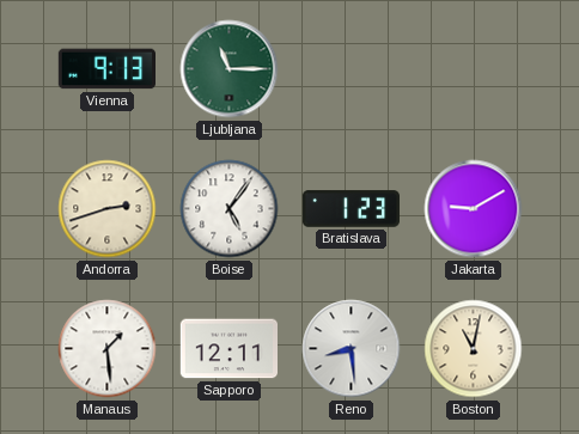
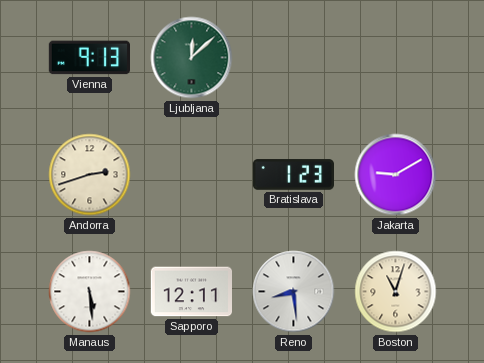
Ljubljana: 11:15 -> 12:08 (192, 58)
Boise: 5:06 -> none (230, 209)
Manaus: 1:29 -> 5:29 (90, 292)
Boston: 11:02 -> 11:03 (396, 292)
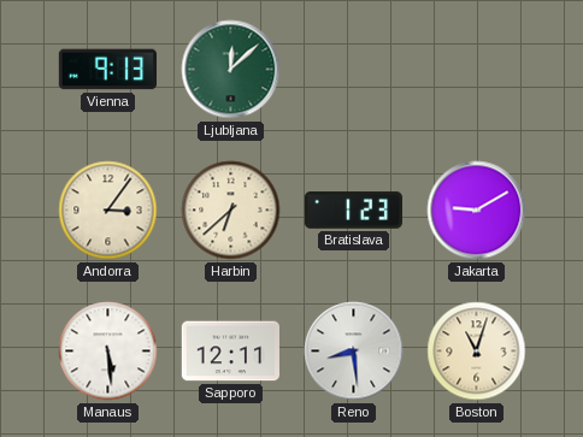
Andorra: 2:42 -> 3:06 (108, 211)
Harbin: none -> 6:38 (231, 211)
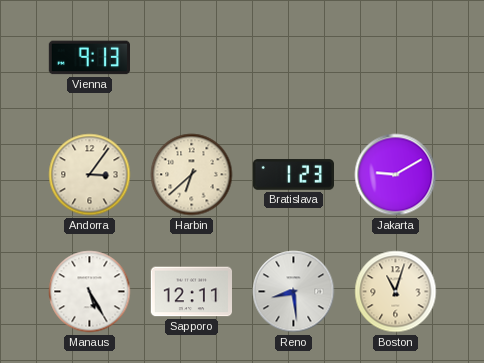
Ljubljana: 12:08 -> none (231, 70)
Manaus: 5:29 -> 5:25 (90, 292)
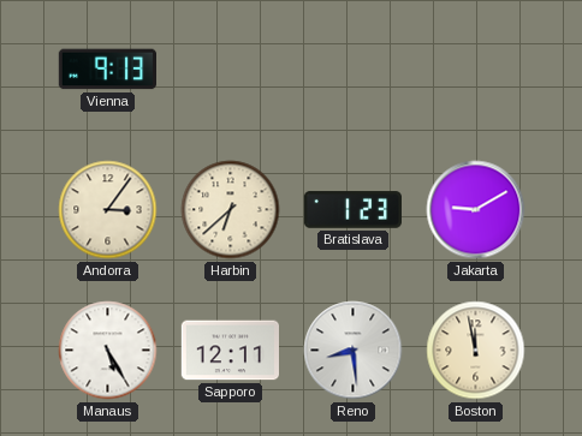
Boston: 11:03 -> 11:58 (476, 351)
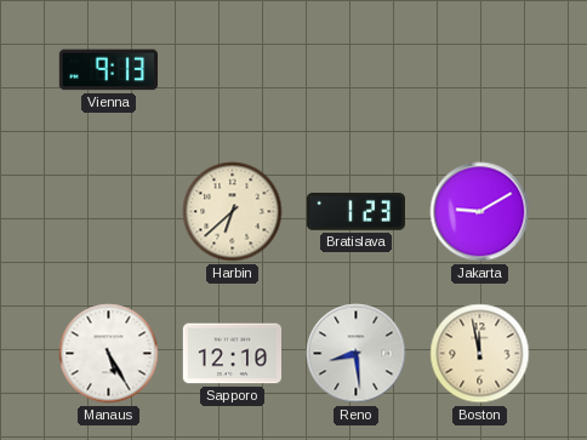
Andorra: 3:06 -> none (108, 210)
Sapporo: 12:11 -> 12:10 (232, 354)
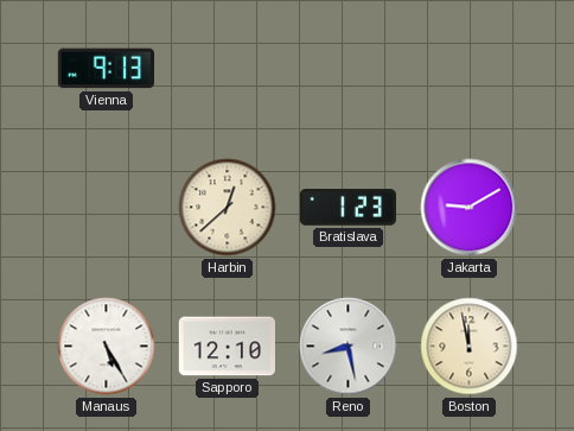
Harbin: 6:38 -> 12:38 (228, 208)
Reno: 8:29 -> 8:28 (349, 347)
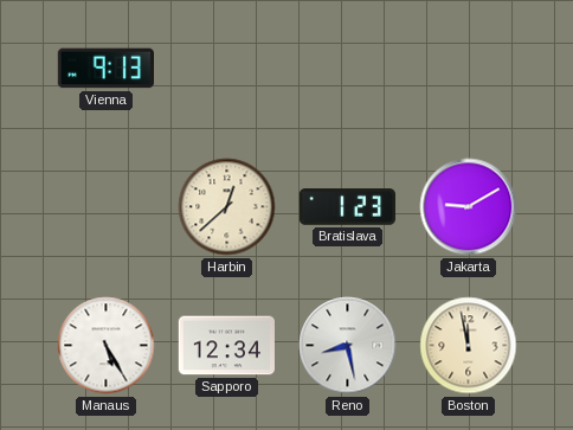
Sapporo: 12:10 -> 12:34 (226, 346)
